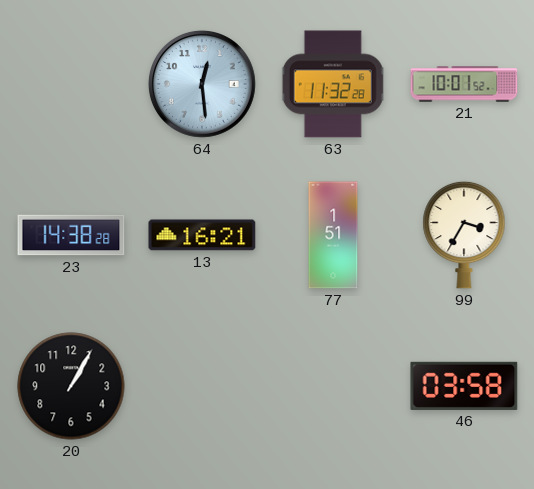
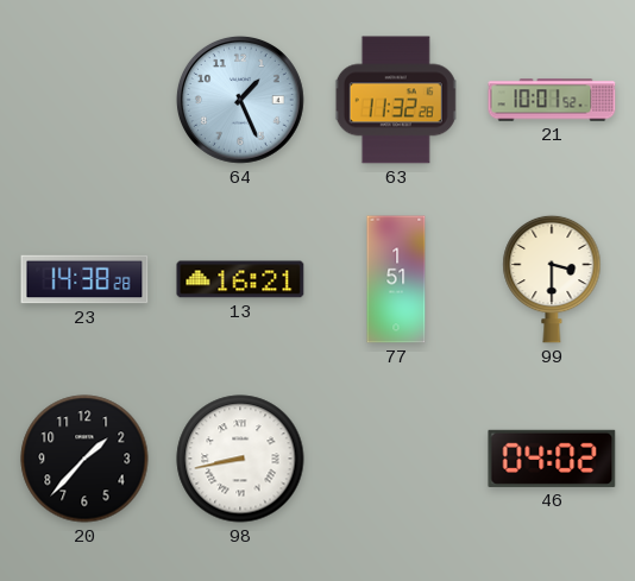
64: 12:29 -> 1:26 (240, 100)
99: 3:35 -> 3:30 (552, 279)
20: 1:05 -> 1:37 (84, 459)
98: none -> 8:43 (240, 459)
46: 03:58 -> 04:02 (552, 459)
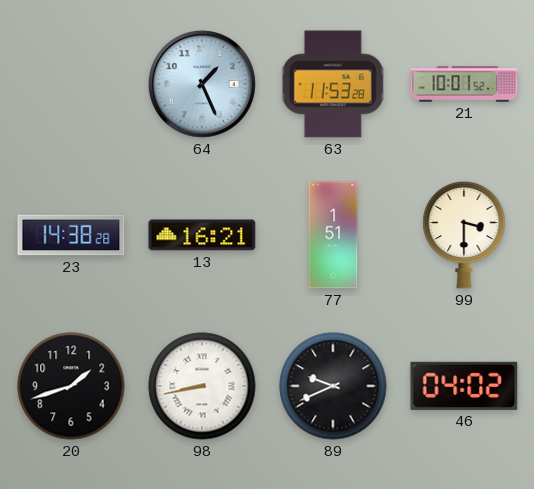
63: 11:32 -> 11:53 (333, 84)
20: 1:37 -> 1:42 (71, 386)
89: none -> 9:41 (333, 386)
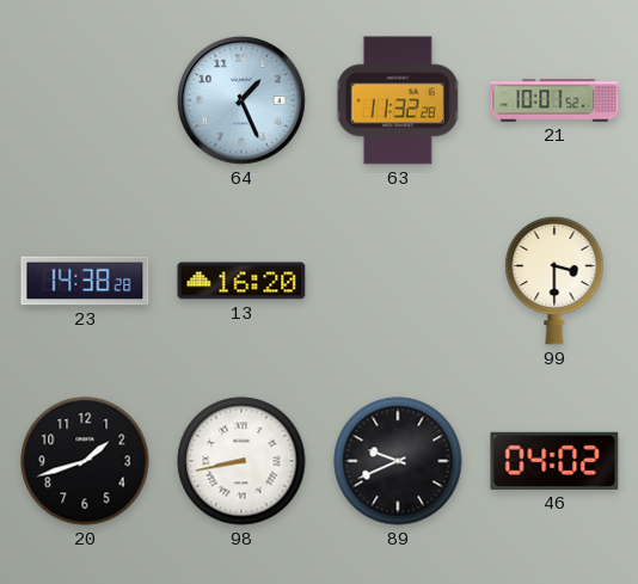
63: 11:53 -> 11:32 (398, 100)
13: 16:21 -> 16:20 (241, 281)
77: 1:51 -> none (333, 235)
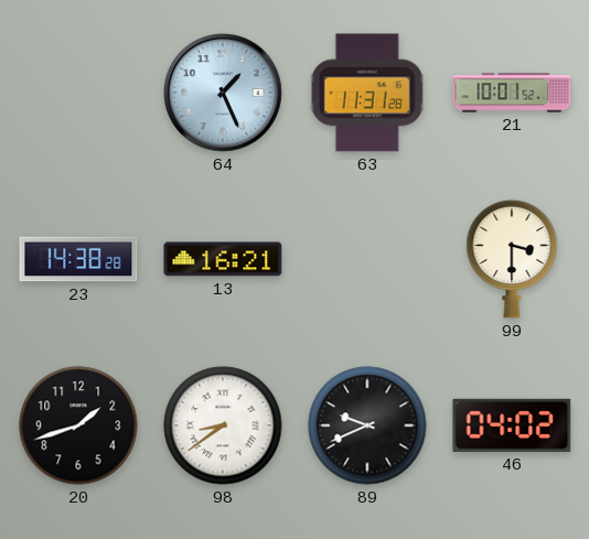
63: 11:32 -> 11:31 (367, 93)
13: 16:20 -> 16:21 (223, 259)
98: 8:43 -> 8:39 (223, 425)
